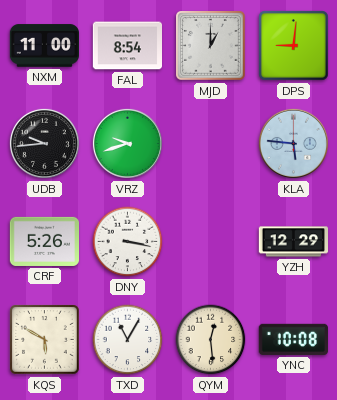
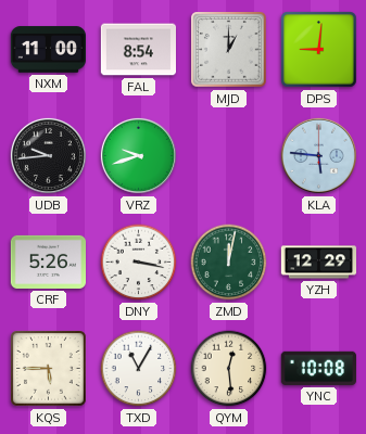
ZMD: none -> 12:02 (229, 263)
KQS: 5:50 -> 5:45 (49, 369)
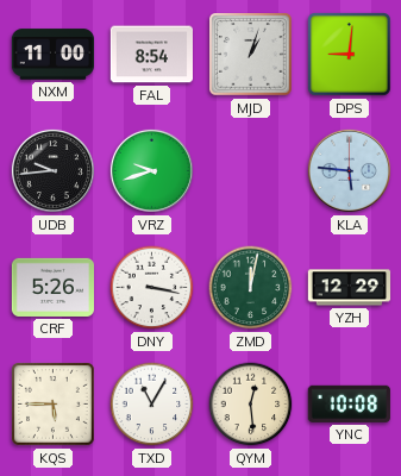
MJD: 1:00 -> 1:03 (251, 55)
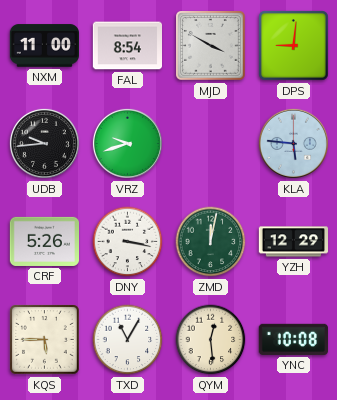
MJD: 1:03 -> 3:50 (211, 46)
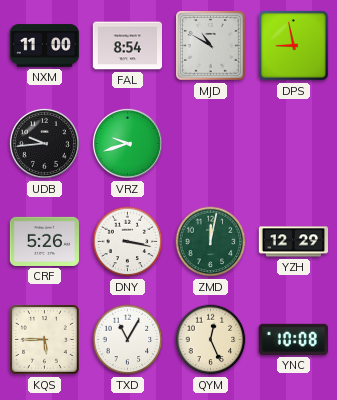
MJD: 3:50 -> 10:50 (211, 46)
DPS: 9:01 -> 8:58 (294, 46)
KLA: 5:46 -> none (293, 143)
QYM: 12:29 -> 12:26 (211, 340)
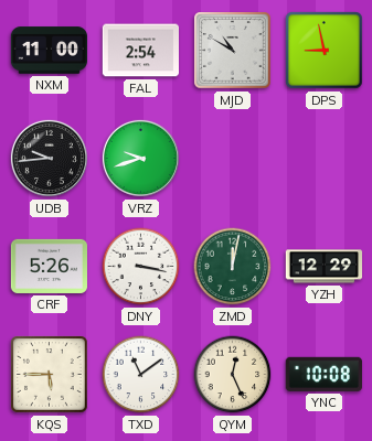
FAL: 8:54 -> 2:54 (140, 51)
TXD: 11:05 -> 11:09 (141, 375)
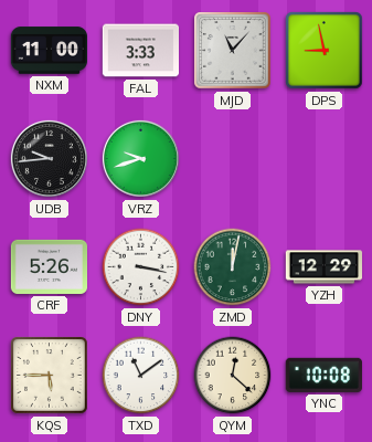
FAL: 2:54 -> 3:33 (140, 51)
MJD: 10:50 -> 11:07 (233, 51)
QYM: 12:26 -> 12:22 (233, 376)
